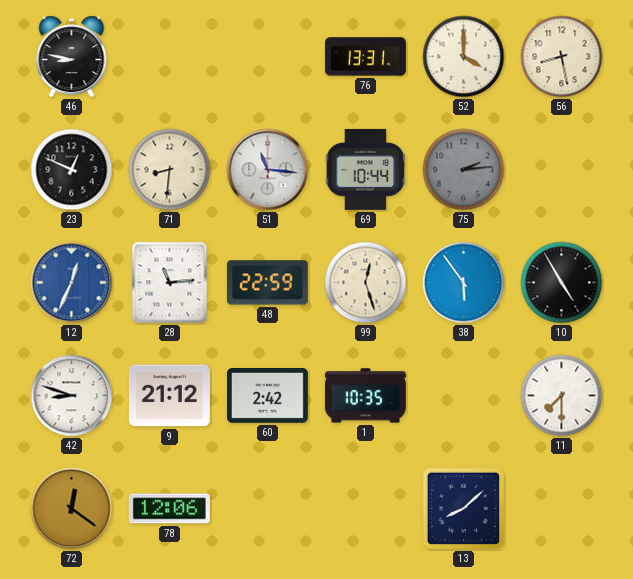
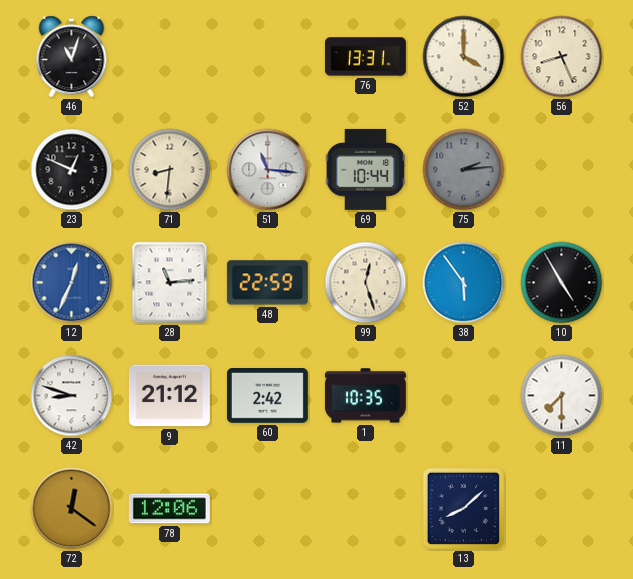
46: 8:47 -> 11:03 (72, 57)
56: 8:28 -> 8:26 (562, 57)
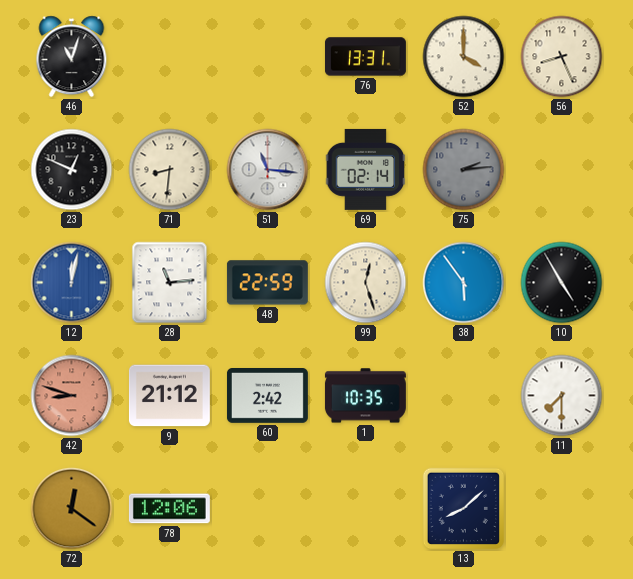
69: 10:44 -> 02:14 (366, 169)
12: 12:34 -> 12:02 (72, 283)
42 dial: white -> salmon (72, 396)
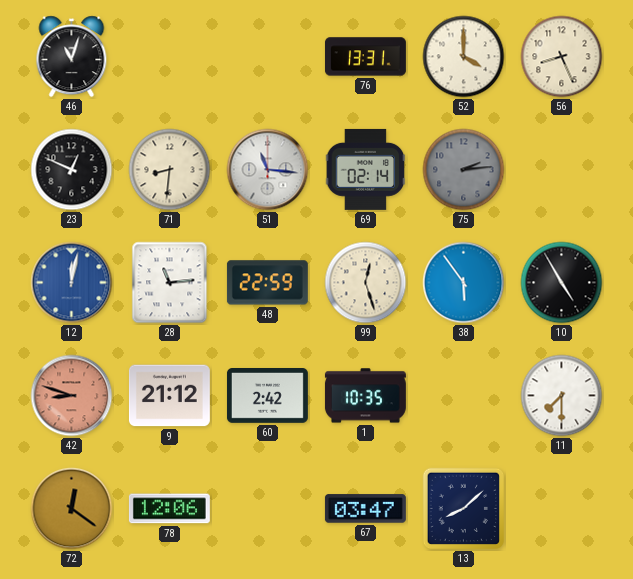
67: none -> 03:47 (365, 509)
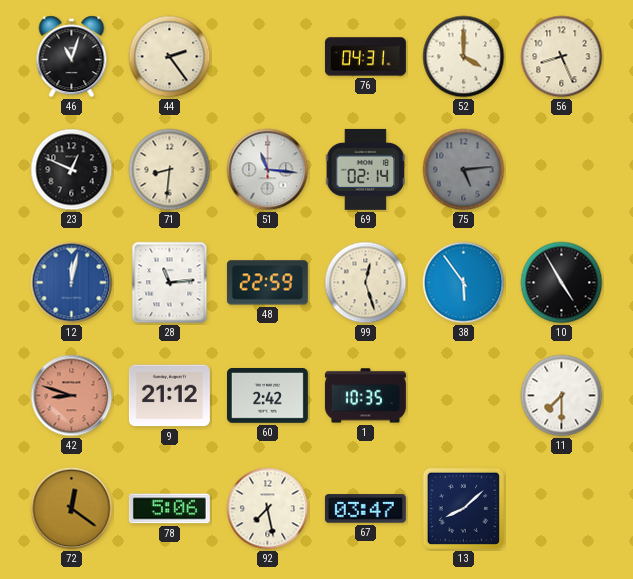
44: none -> 2:24 (170, 57)
76: 13:31 -> 04:31 (365, 57)
75: 2:14 -> 5:14 (464, 170)
78: 12:06 -> 5:06 (169, 509)
92: none -> 7:28 (268, 509)
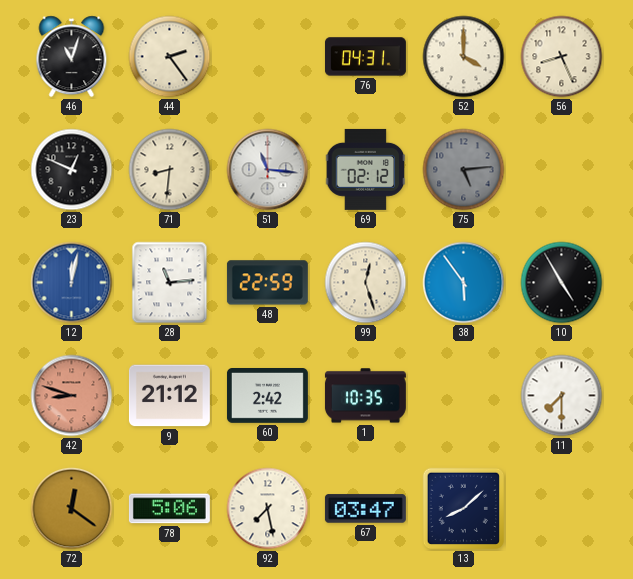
69: 02:14 -> 02:12 (366, 169)
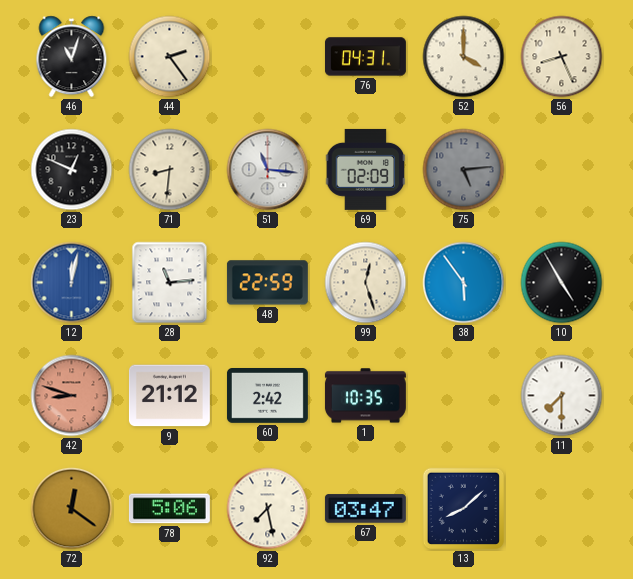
69: 02:12 -> 02:09 (366, 169)
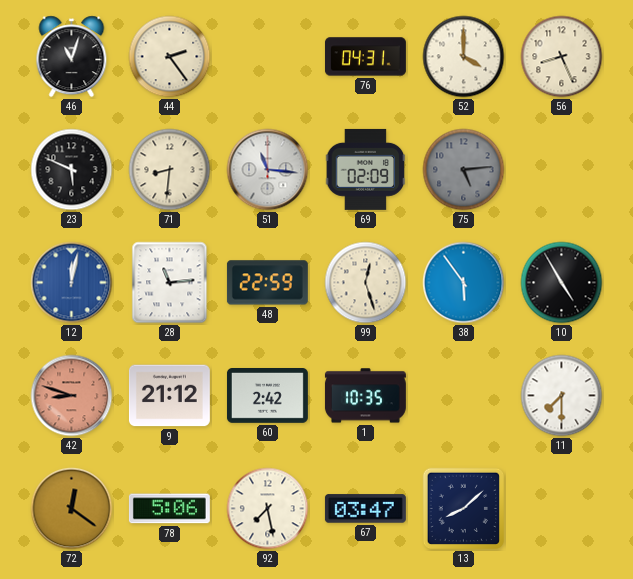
23: 12:49 -> 5:49 (72, 170)
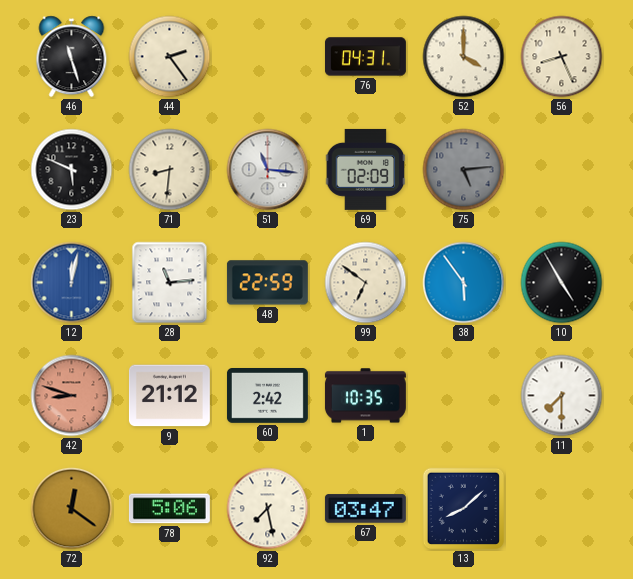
46: 11:03 -> 11:27 (72, 57)
99: 12:27 -> 6:51 (366, 283)
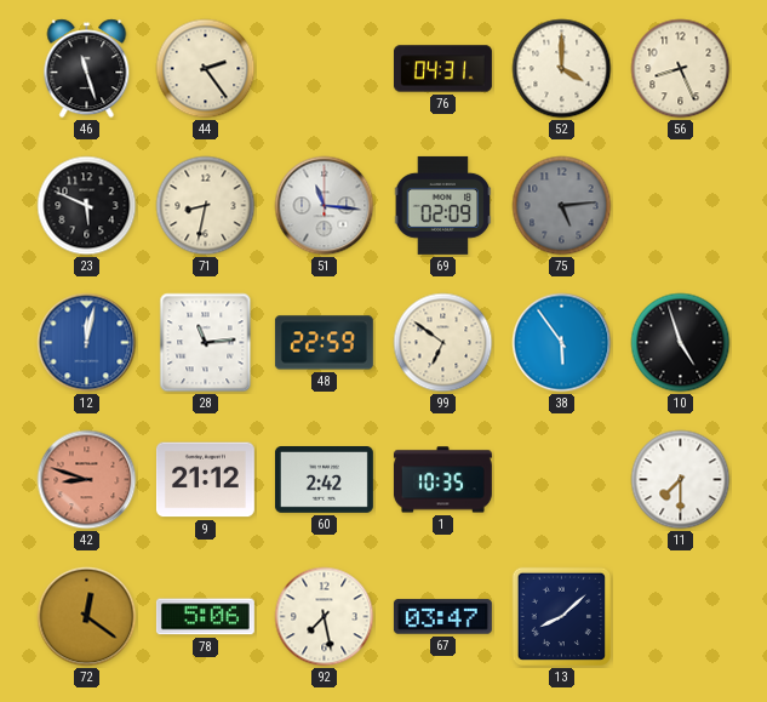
71: 8:31 -> 8:32 (206, 206)
10: 4:55 -> 4:57 (681, 343)
